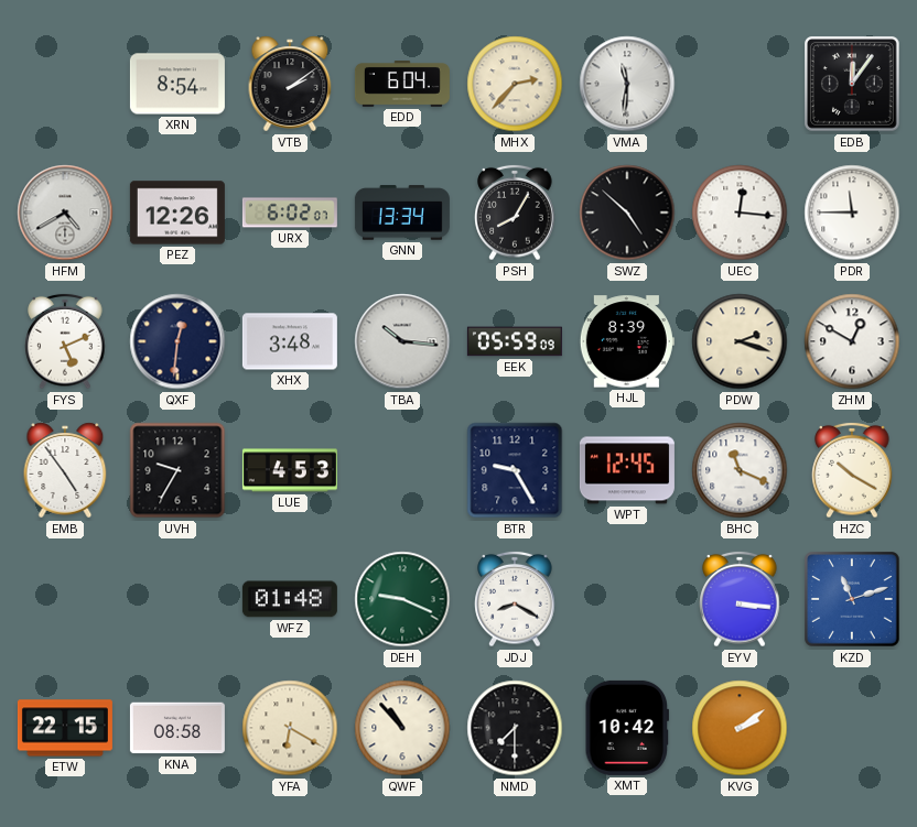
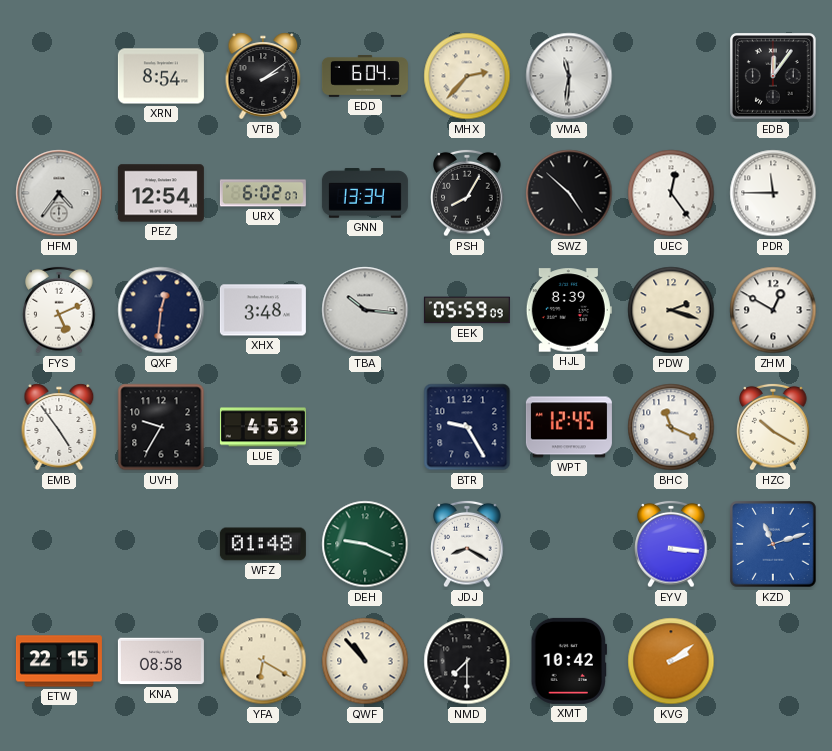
HFM: 4:40 -> 4:36 (59, 193)
PEZ: 12:26 -> 12:54 (161, 193)
UEC: 12:16 -> 12:24 (671, 193)
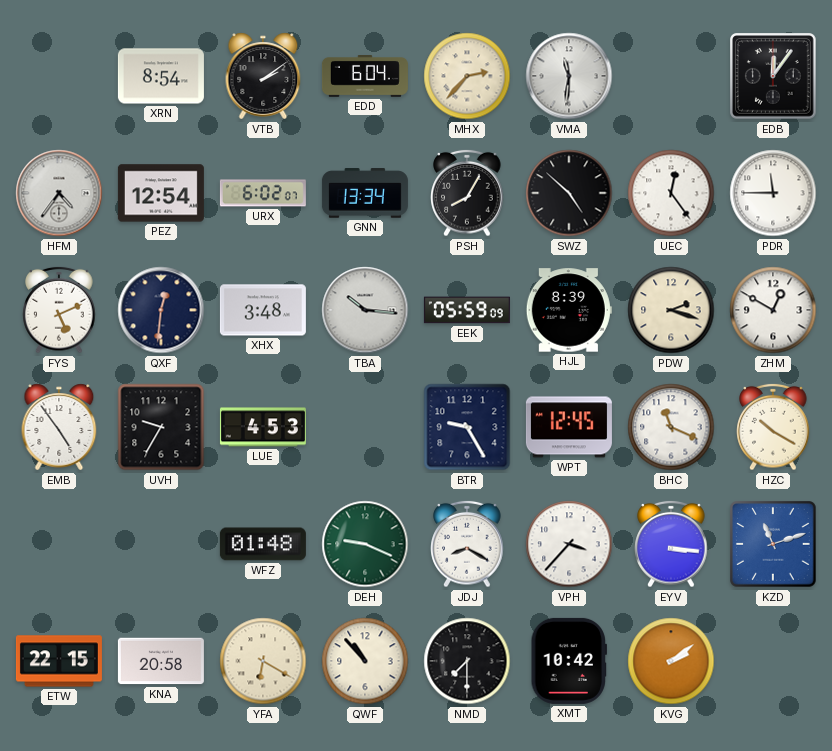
VPH: none -> 3:37 (569, 544)
KNA: 08:58 -> 20:58 (161, 661)
